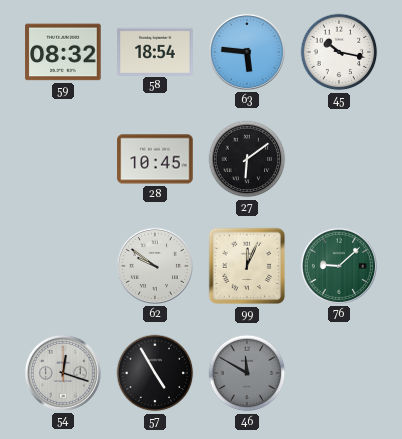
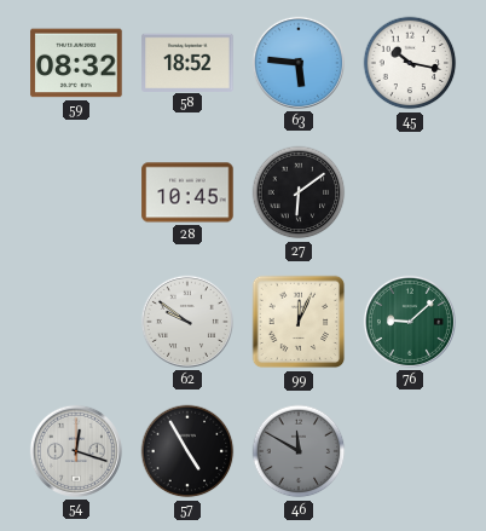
58: 18:54 -> 18:52 (187, 62)
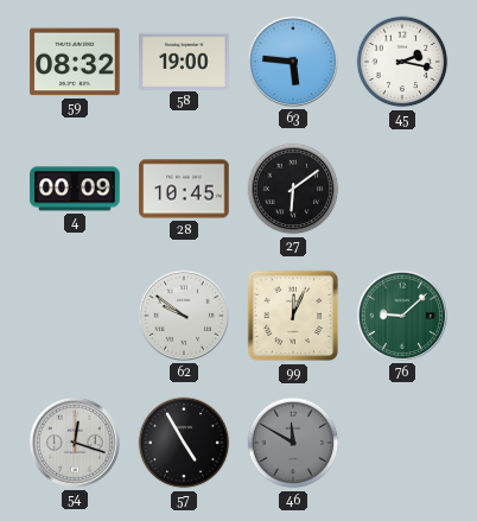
58: 18:52 -> 19:00 (184, 61)
45: 10:17 -> 2:17 (402, 62)
4: none -> 00:09 (75, 189)
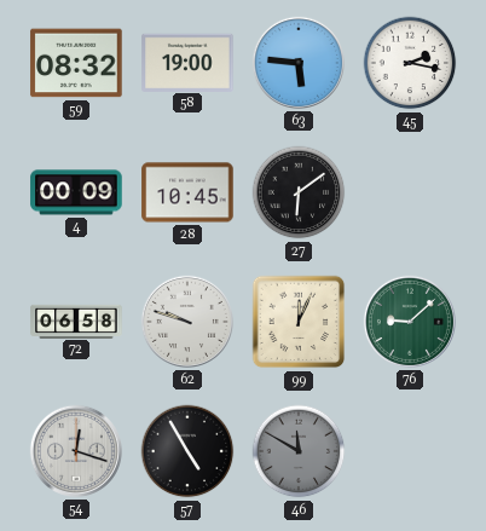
72: none -> 06:58 (76, 321)
62: 9:51 -> 9:48 (187, 322)
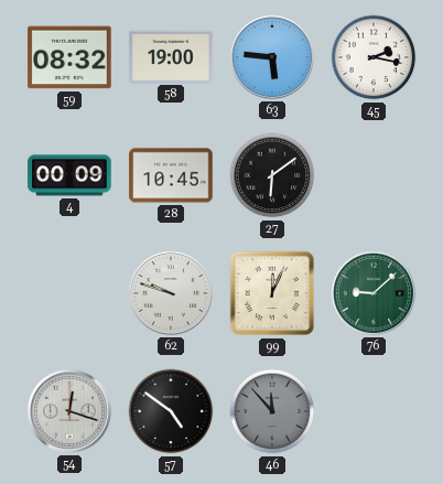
72: 06:58 -> none (76, 321)
57: 4:55 -> 4:51 (171, 411)
46: 11:50 -> 11:53 (272, 411)
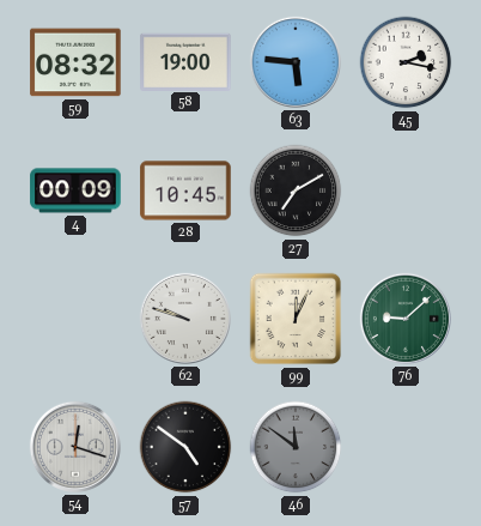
27: 6:09 -> 7:10 (296, 191)
46: 11:53 -> 11:51 (296, 447)
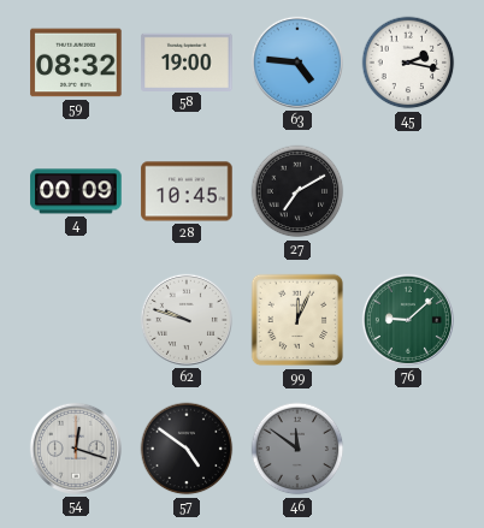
63: 5:46 -> 4:46 (297, 63)
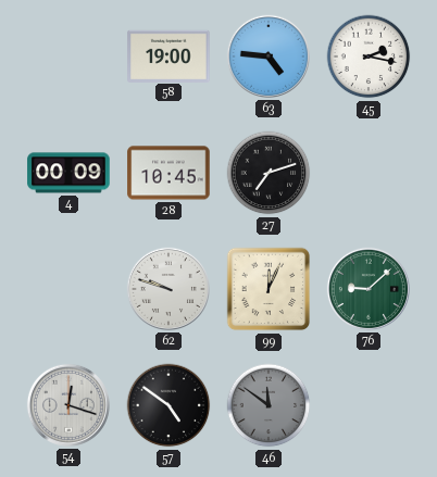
59: 08:32 -> none (76, 63)
27: 7:10 -> 7:12 (269, 173)
